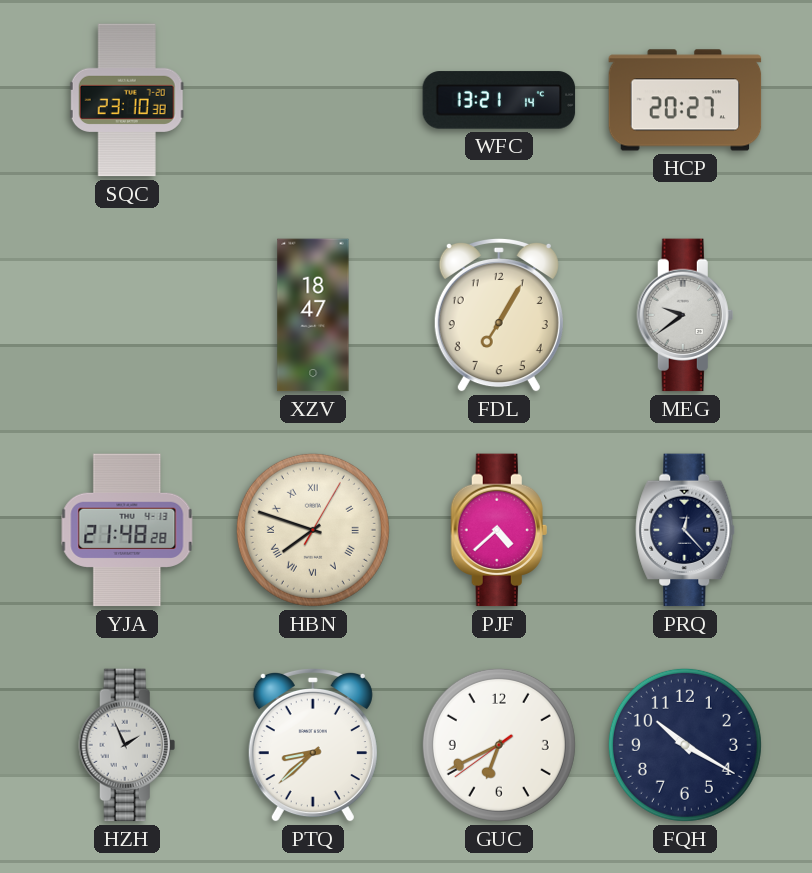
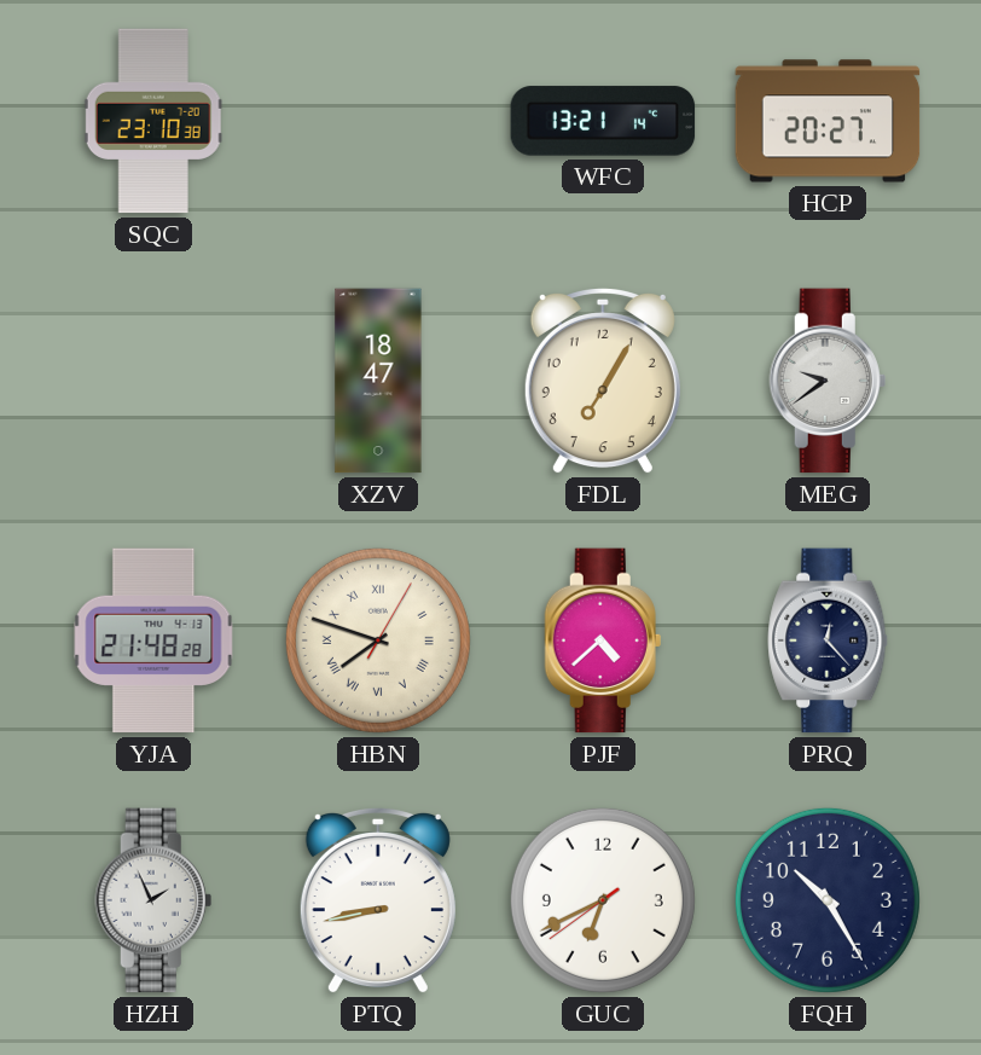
PTQ: 8:38 -> 8:43 (378, 900)
FQH: 10:20 -> 10:25 (828, 900)
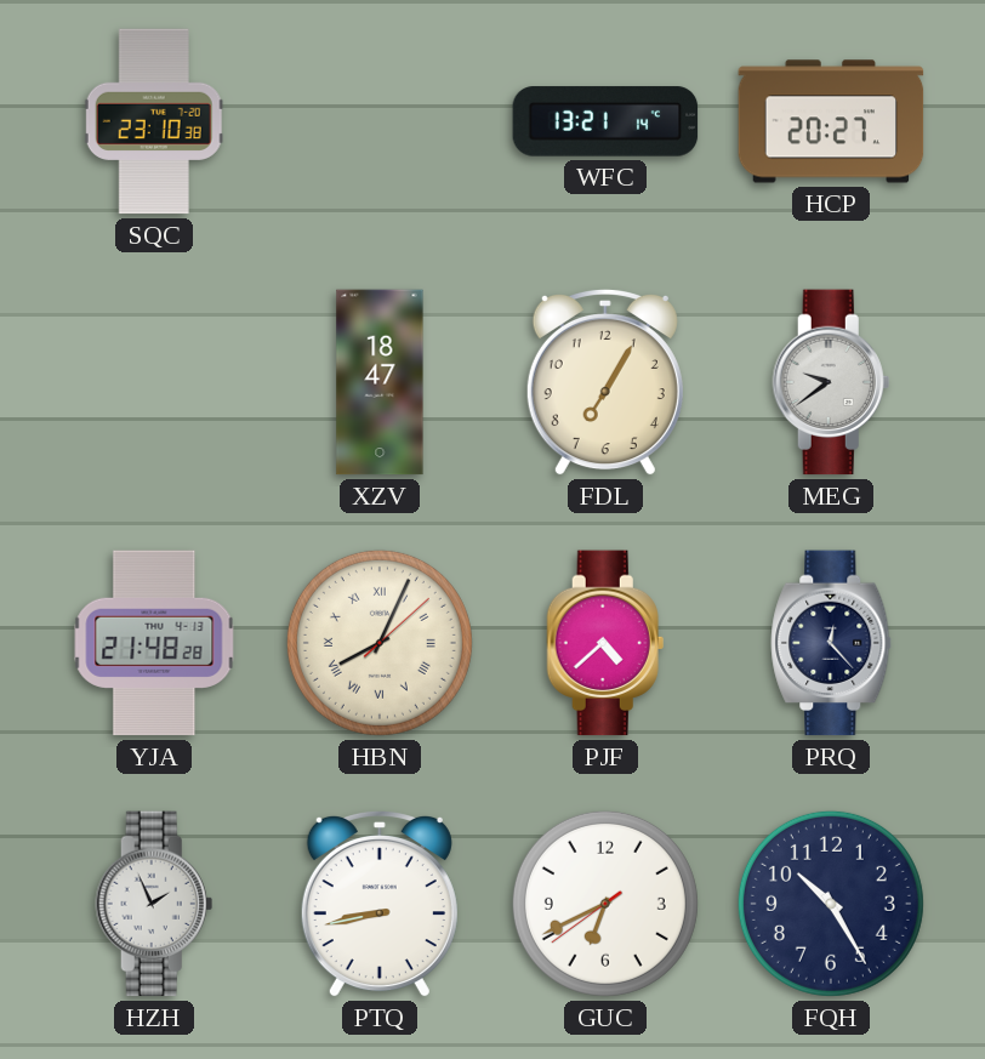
HBN: 7:48 -> 8:04 (380, 643)
